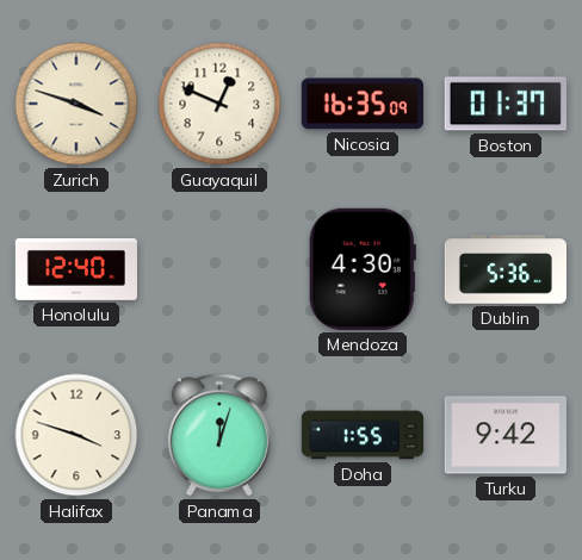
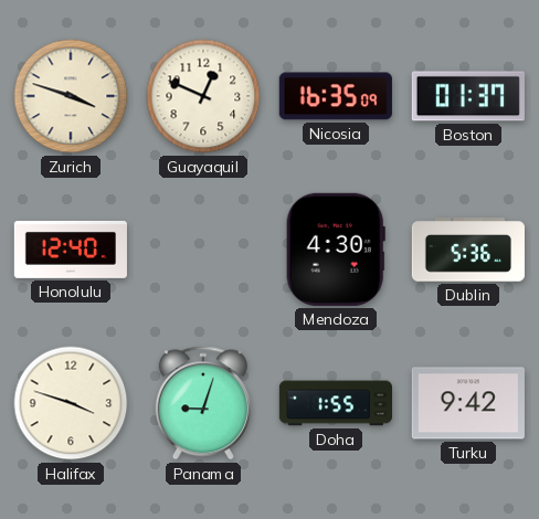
Panama: 12:03 -> 9:03 (203, 403)
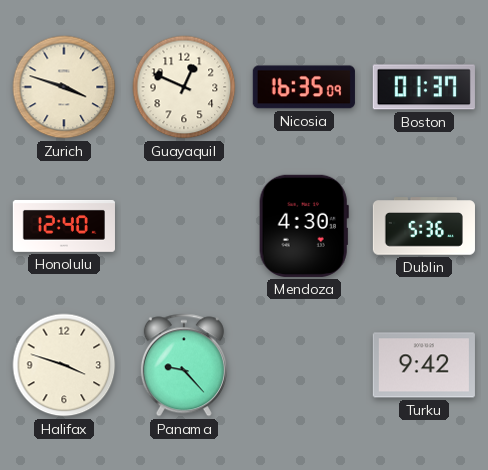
Panama: 9:03 -> 9:23 (184, 365)
Doha: 1:55 -> none (335, 403)
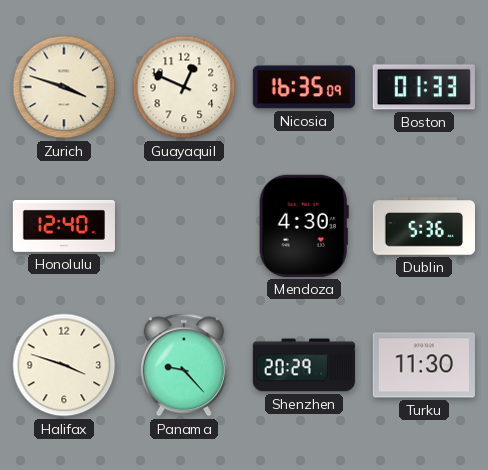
Boston: 01:37 -> 01:33 (424, 87)
Shenzhen: none -> 20:29 (304, 365)
Turku: 9:42 -> 11:30 (424, 365)
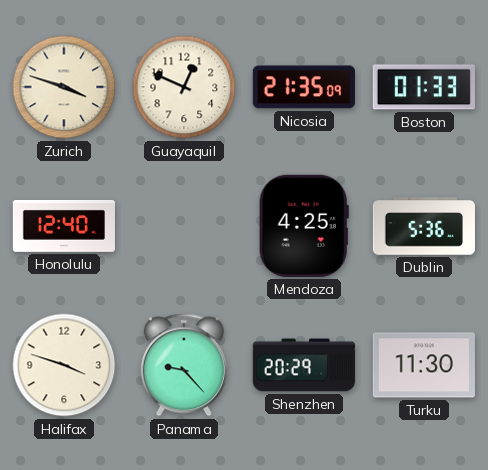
Nicosia: 16:35 -> 21:35 (304, 87)
Mendoza: 4:30 -> 4:25 (304, 226)
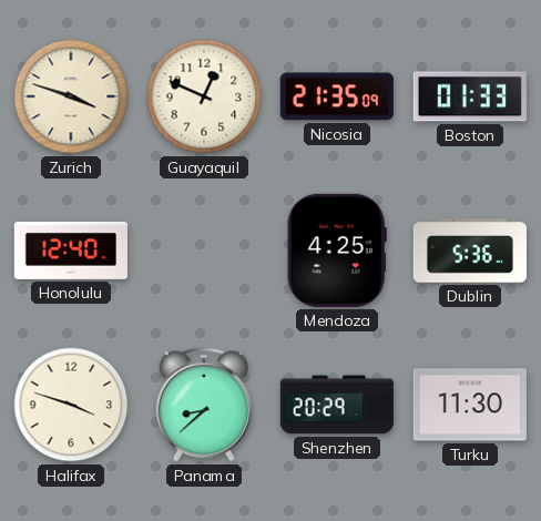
Panama: 9:23 -> 8:38 (204, 405)
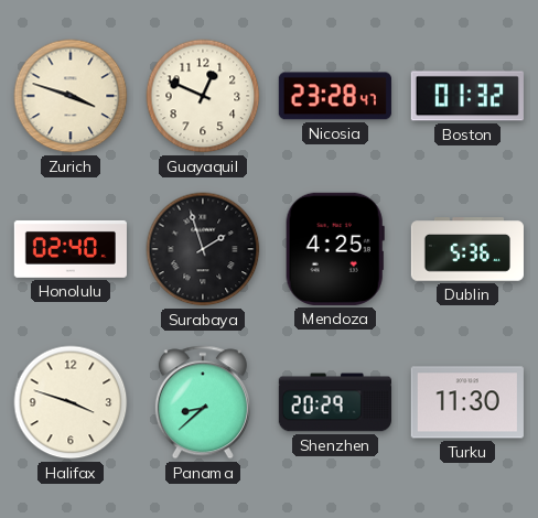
Nicosia: 21:35 -> 23:28 (335, 96)
Boston: 01:33 -> 01:32 (467, 96)
Honolulu: 12:40 -> 02:40 (71, 249)
Surabaya: none -> 1:57 (203, 249)
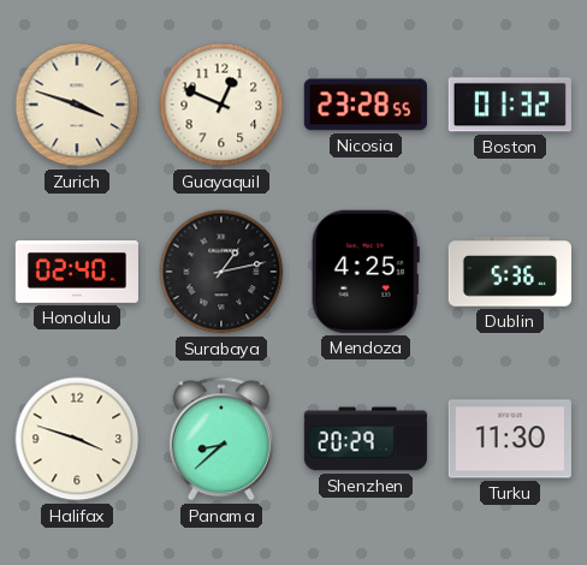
Nicosia: 23:28:47 -> 23:28:55 (366, 105)
Surabaya: 1:57 -> 1:13 (221, 272)
